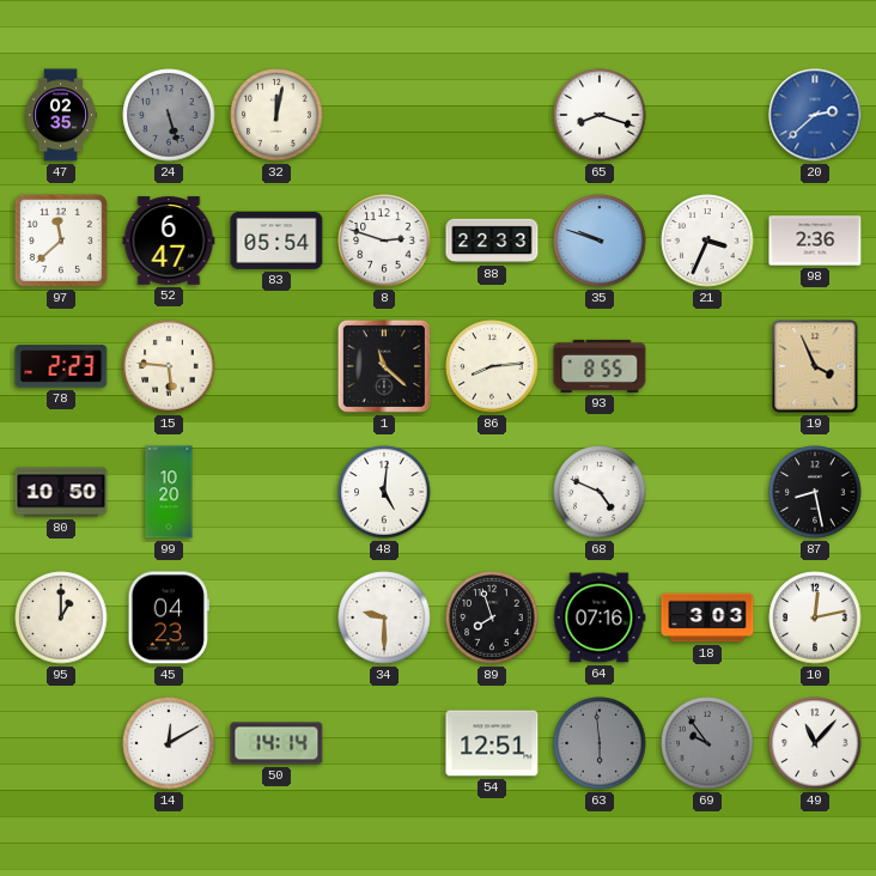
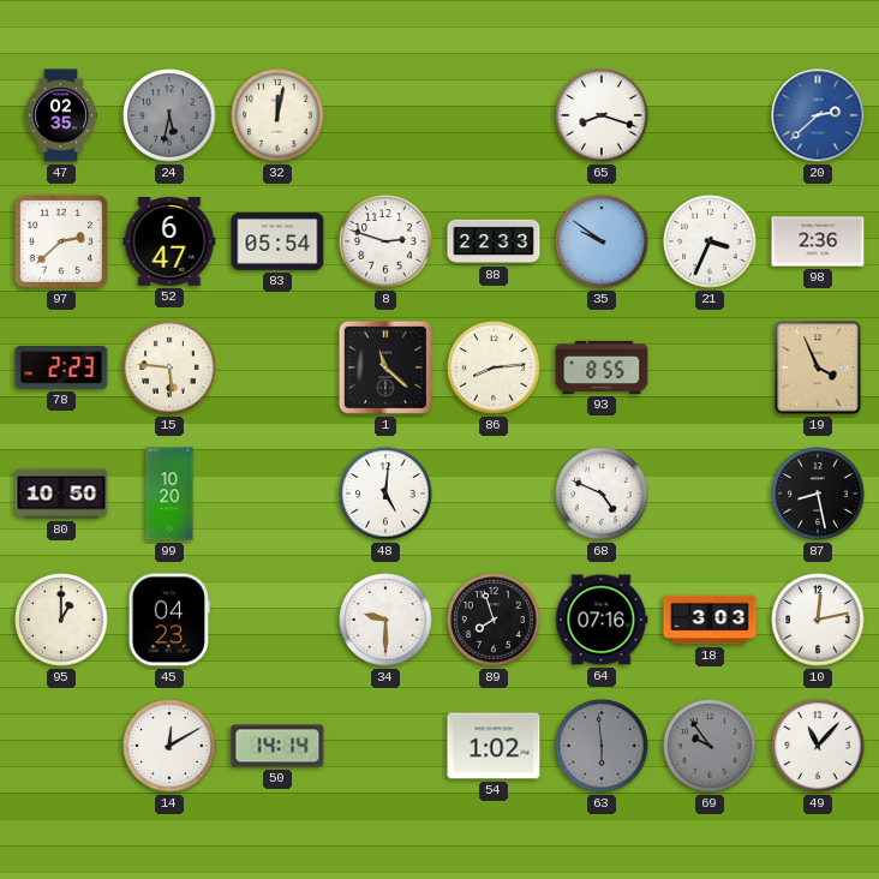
24: 5:27 -> 5:32 (169, 115)
97: 11:38 -> 2:38 (61, 241)
35: 9:48 -> 9:51 (602, 241)
54: 12:51 -> 1:02 (494, 746)
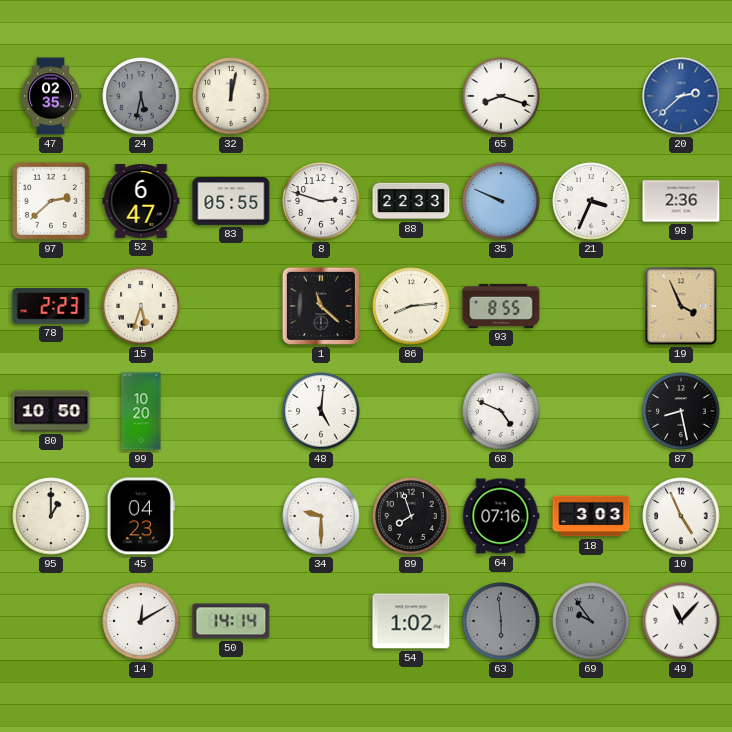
83: 05:54 -> 05:55 (231, 202)
35: 9:51 -> 9:49 (501, 201)
15: 5:46 -> 5:33 (141, 306)
10: 12:13 -> 4:56 (681, 516)
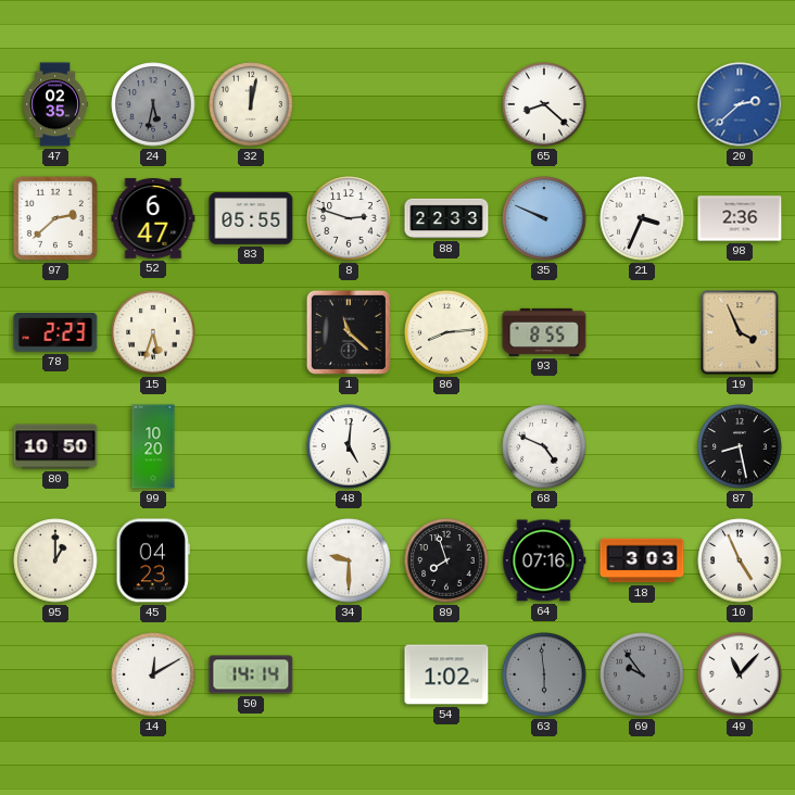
65: 8:18 -> 8:22 (544, 104)
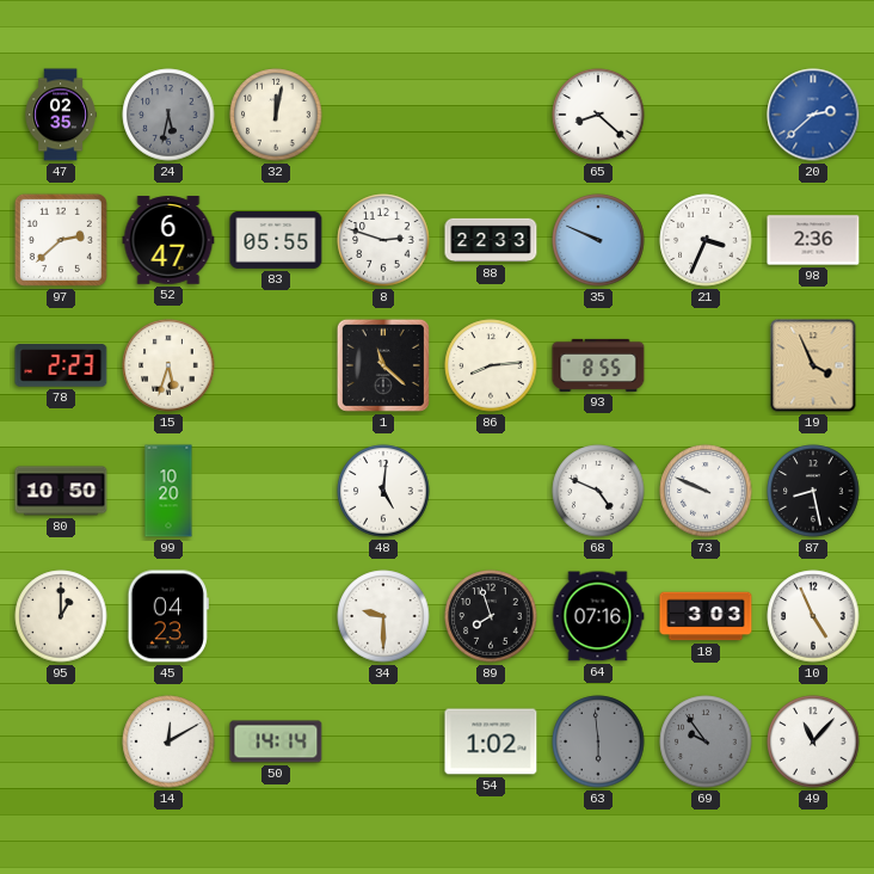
73: none -> 9:49 (706, 491)
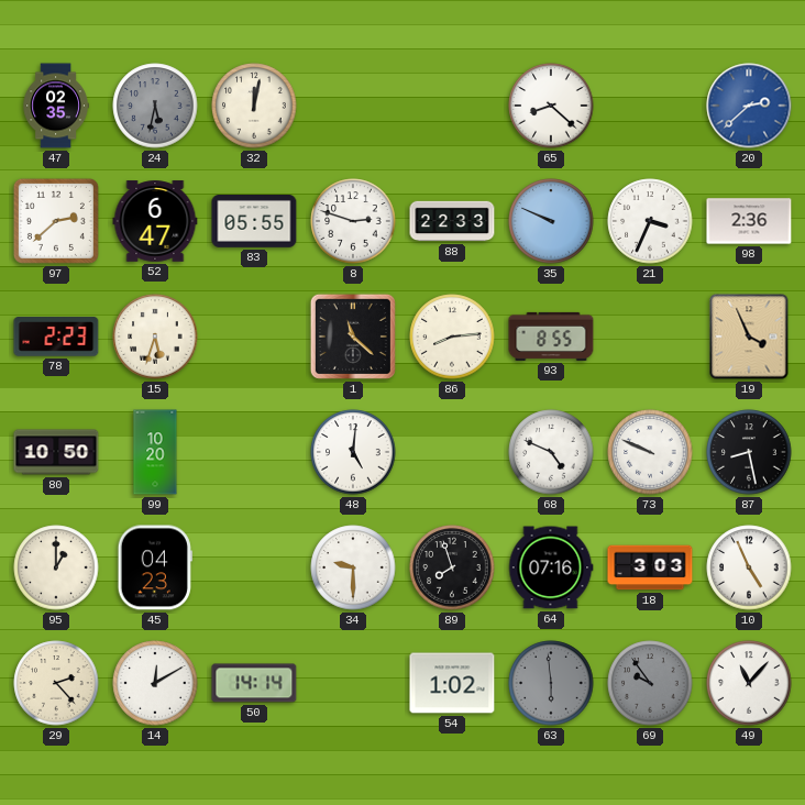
29: none -> 2:23 (56, 683)
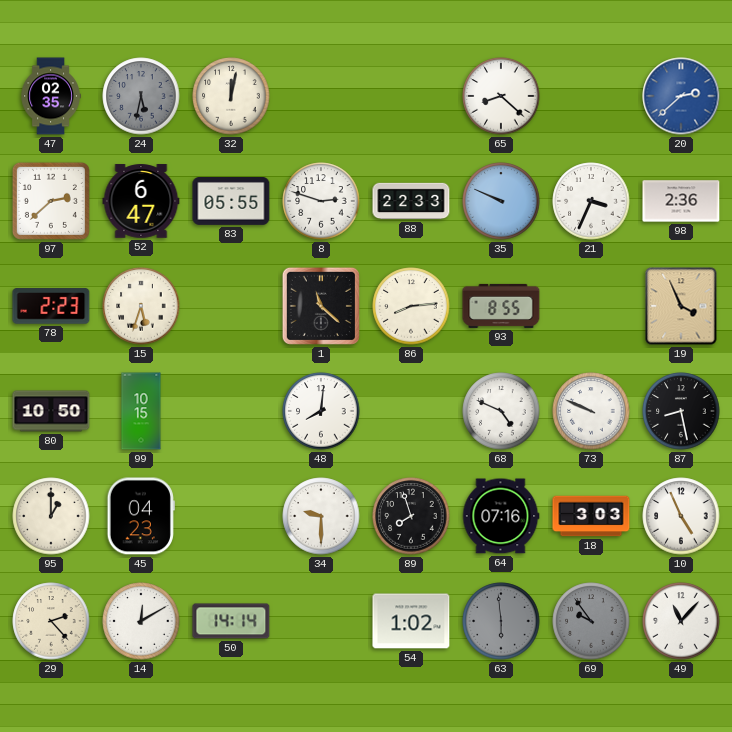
99: 10:20 -> 10:15 (141, 411)
48: 5:01 -> 8:01 (321, 411)
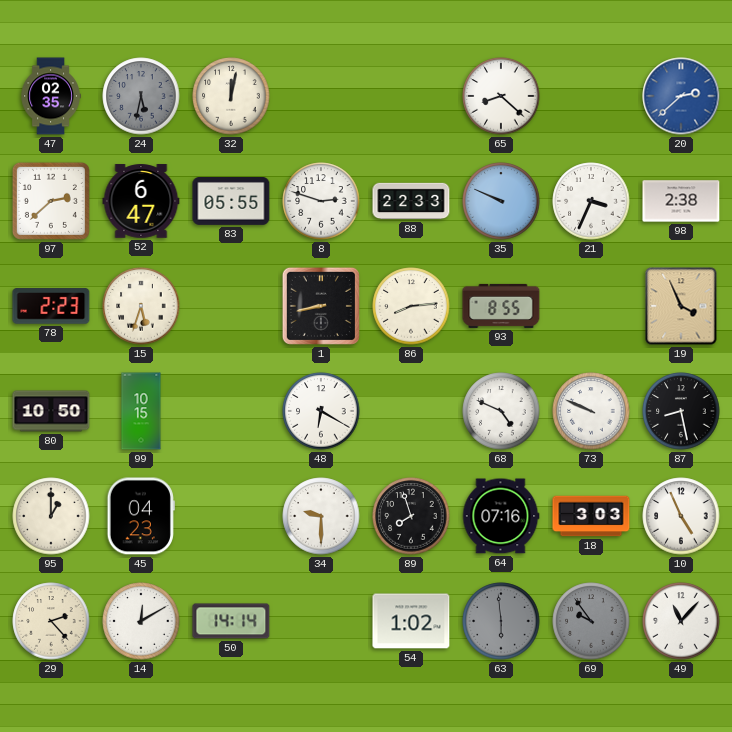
98: 2:36 -> 2:38 (681, 201)
1: 11:22 -> 8:43 (321, 306)
48: 8:01 -> 6:20 (321, 411)
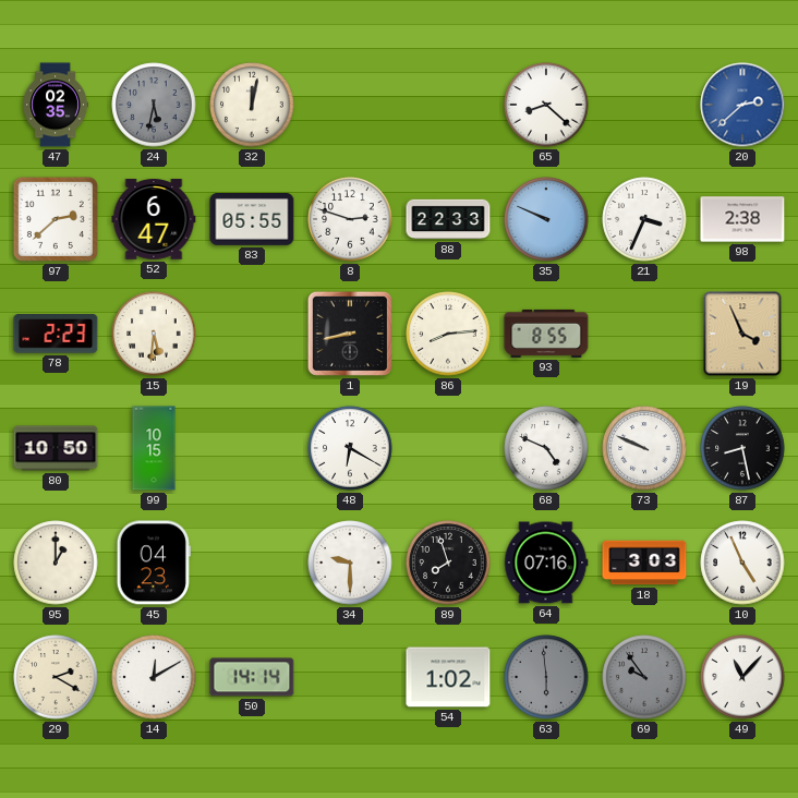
15: 5:33 -> 5:31 (154, 334)
29: 2:23 -> 2:20 (56, 677)
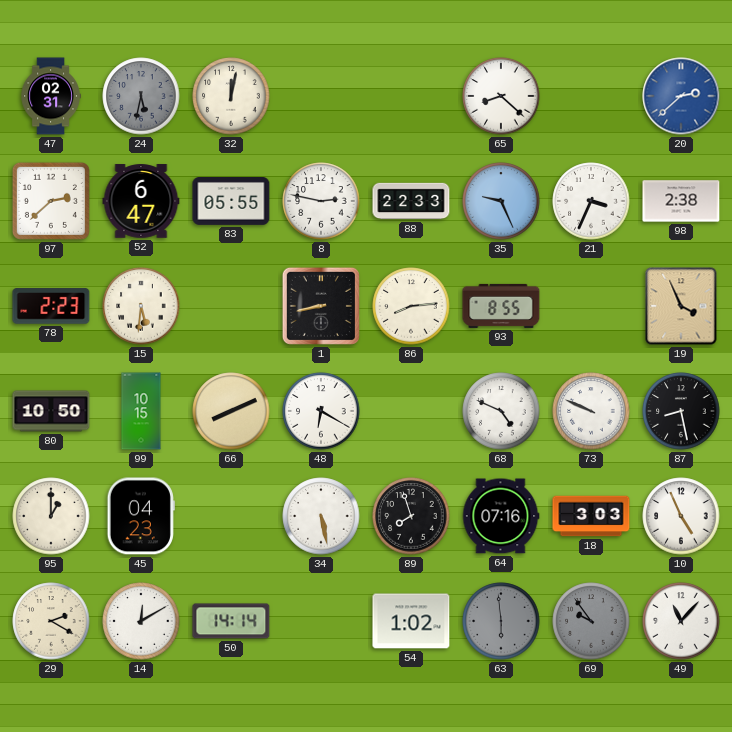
47: 02:35 -> 02:31 (51, 96)
8: 2:48 -> 2:47 (321, 201)
35: 9:49 -> 9:26 (501, 201)
66: none -> 8:11 (231, 411)
34: 9:30 -> 5:28 (321, 516)
